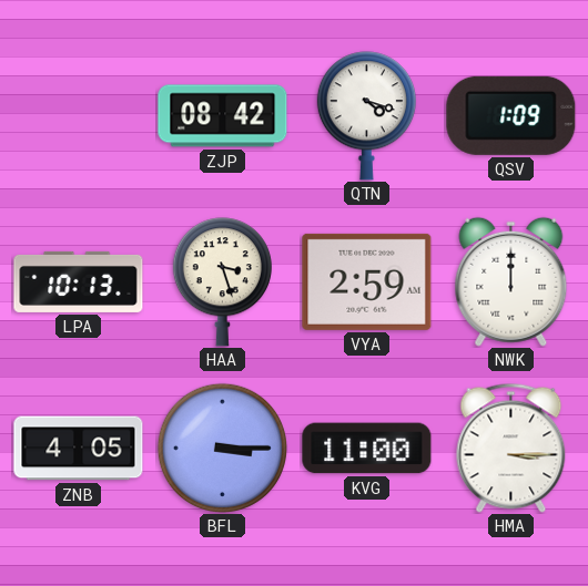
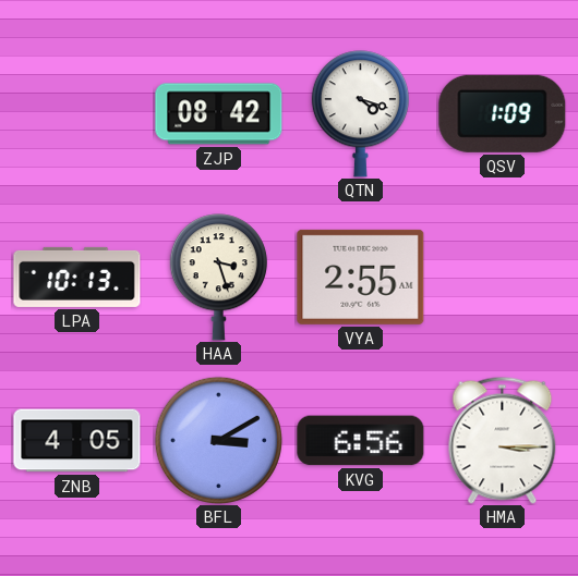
VYA: 2:59 -> 2:55 (361, 277)
NWK: 12:00 -> none (511, 281)
BFL: 3:15 -> 3:10 (218, 440)
KVG: 11:00 -> 6:56 (361, 441)
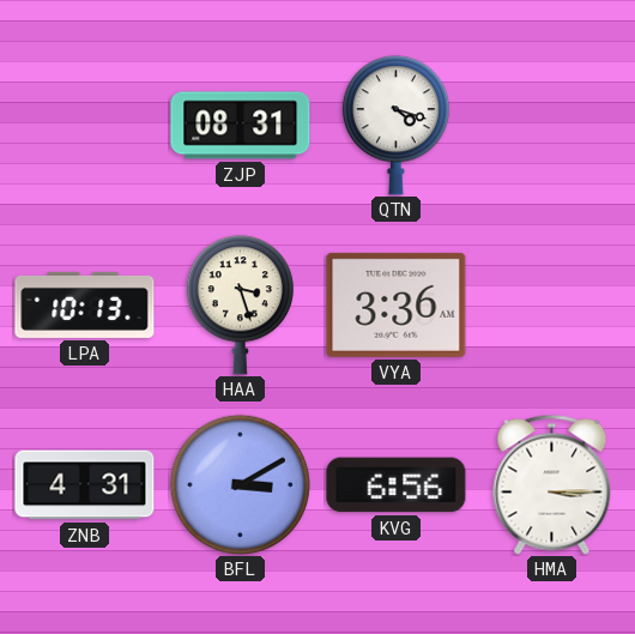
ZJP: 08:42 -> 08:31 (241, 126)
QSV: 1:09 -> none (503, 113)
VYA: 2:55 -> 3:36 (397, 304)
ZNB: 4:05 -> 4:31 (85, 485)
